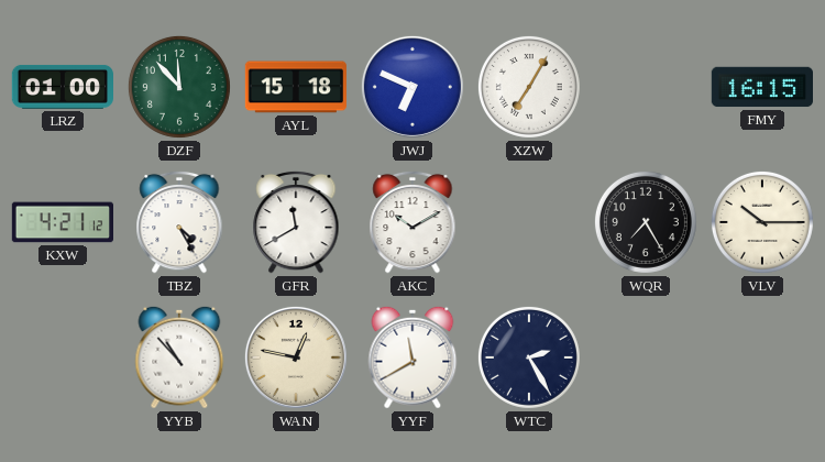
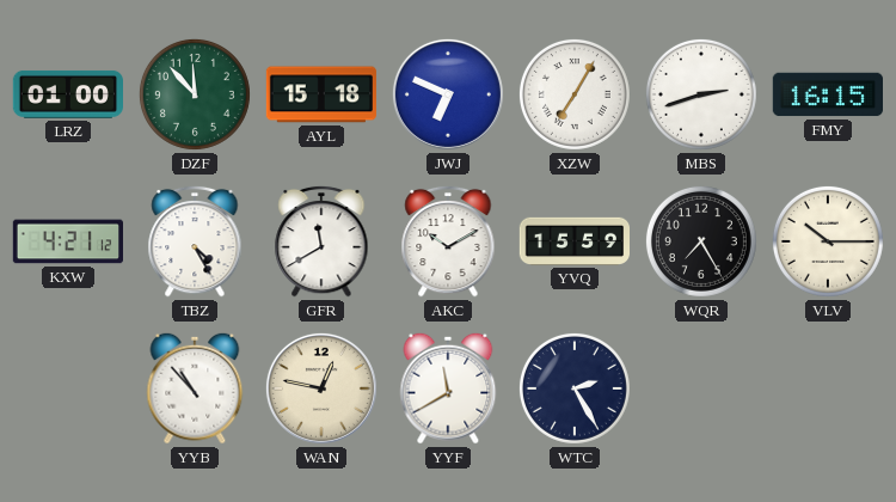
MBS: none -> 2:42 (701, 94)
YVQ: none -> 15:59 (573, 241)
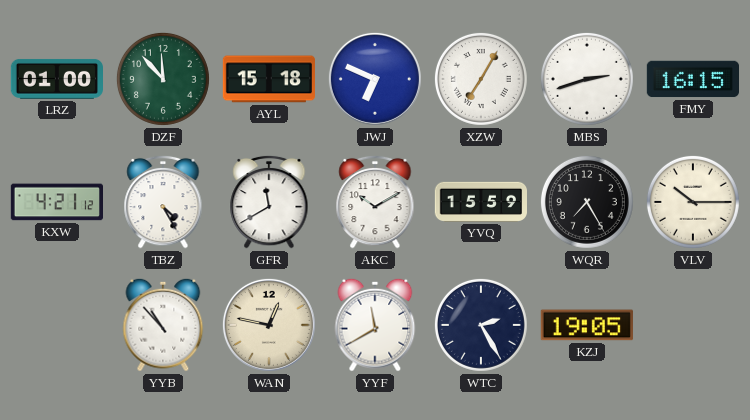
KZJ: none -> 19:05 (587, 325)
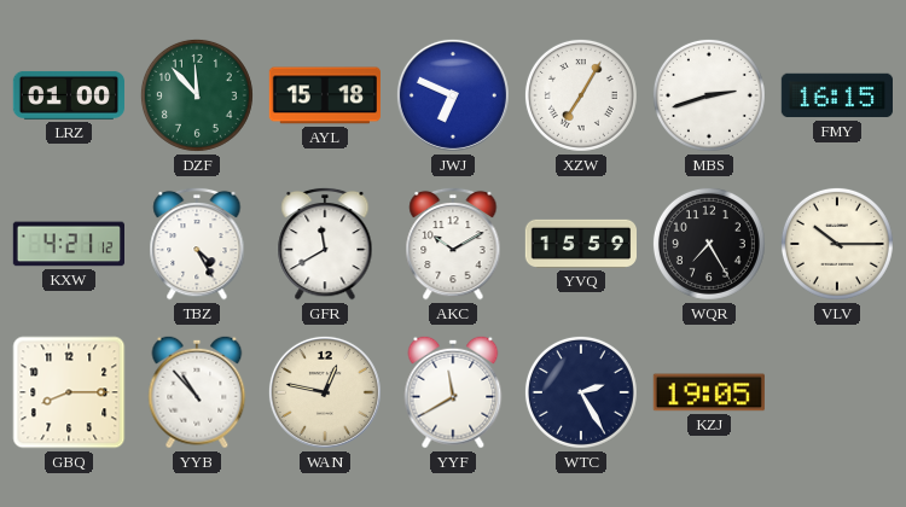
GBQ: none -> 8:15 (69, 392)
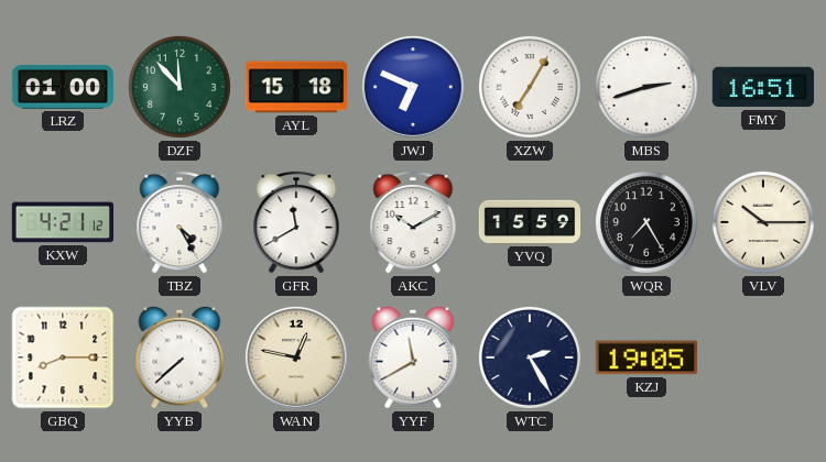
FMY: 16:15 -> 16:51 (762, 87)
YYB: 10:53 -> 7:38 (180, 358)
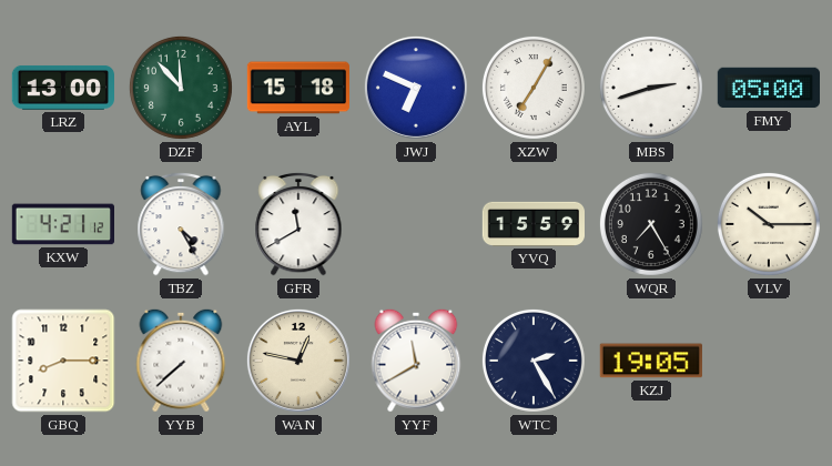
LRZ: 01:00 -> 13:00 (62, 88)
FMY: 16:51 -> 05:00 (768, 88)
AKC: 10:10 -> none (413, 222)
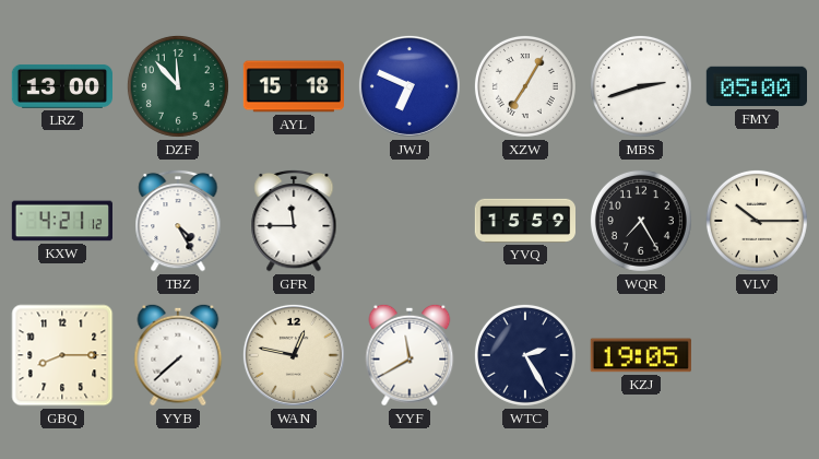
GFR: 11:40 -> 11:45 (294, 221)
